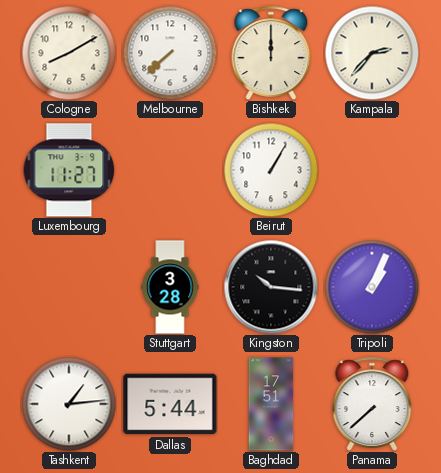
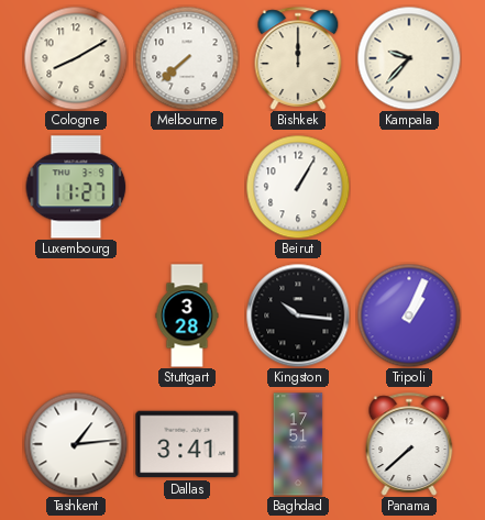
Kampala: 2:37 -> 9:37 (409, 58)
Dallas: 5:44 -> 3:41 (187, 444)
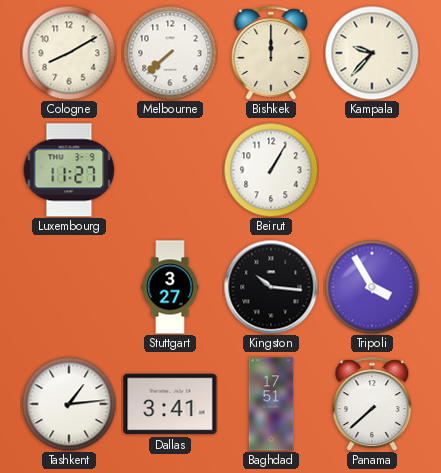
Stuttgart: 3:28 -> 3:27 (170, 287)
Tripoli: 1:04 -> 3:55 (372, 287)
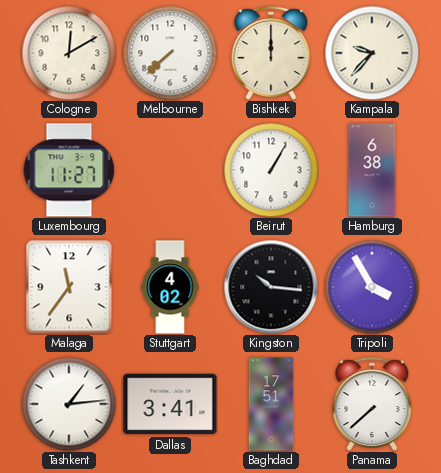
Cologne: 8:10 -> 12:10 (69, 53)
Hamburg: none -> 6:38 (372, 170)
Malaga: none -> 11:36 (69, 287)
Stuttgart: 3:27 -> 4:02 (170, 287)
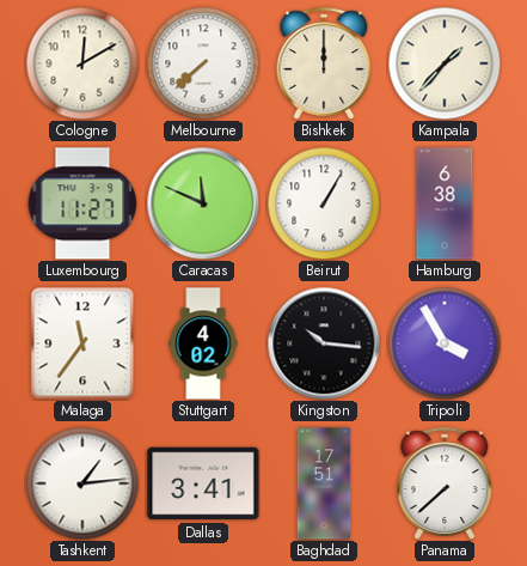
Kampala: 9:37 -> 1:37 (445, 63)
Caracas: none -> 11:49 (203, 203)
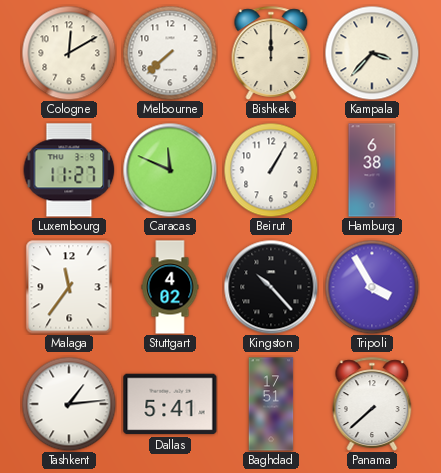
Kampala: 1:37 -> 3:37 (372, 53)
Kingston: 10:16 -> 10:23 (271, 287)
Dallas: 3:41 -> 5:41 (170, 404)
